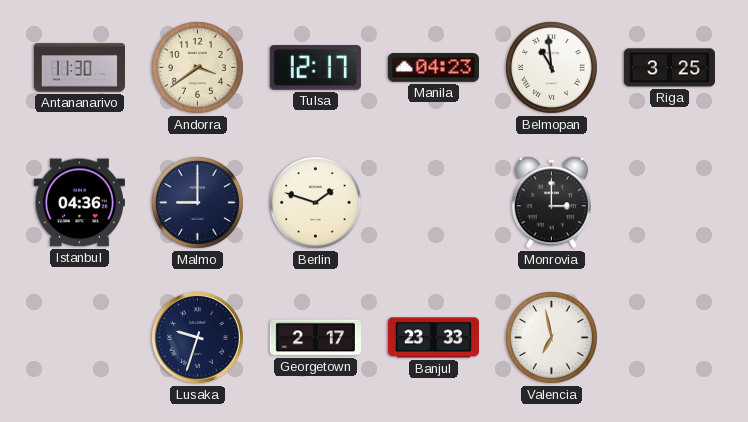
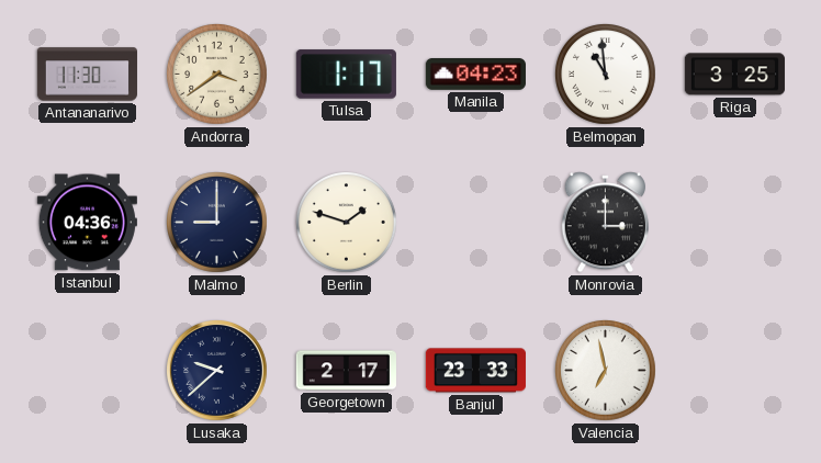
Tulsa: 12:17 -> 1:17 (346, 75)
Lusaka: 9:33 -> 9:38 (216, 370)
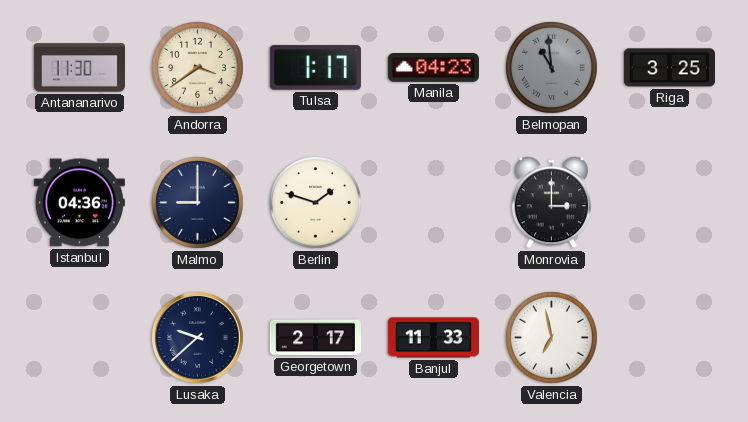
Belmopan dial: white -> grey (552, 68)
Banjul: 23:33 -> 11:33 (433, 338)
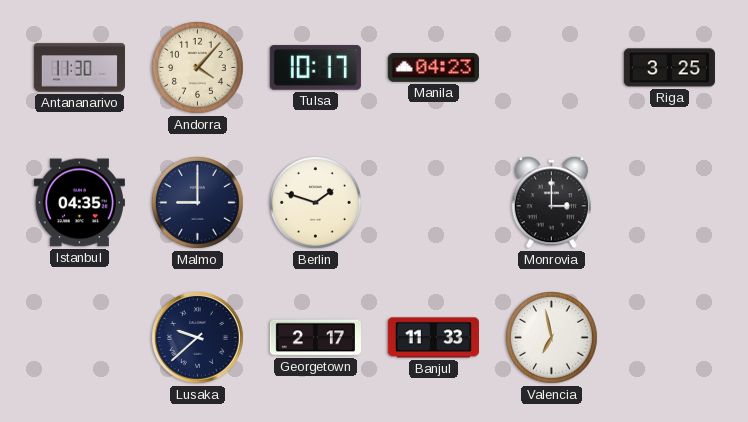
Andorra: 3:39 -> 4:07 (198, 68)
Tulsa: 1:17 -> 10:17 (315, 68)
Belmopan: 10:59 -> none (552, 68)
Istanbul: 04:36 -> 04:35 (79, 203)
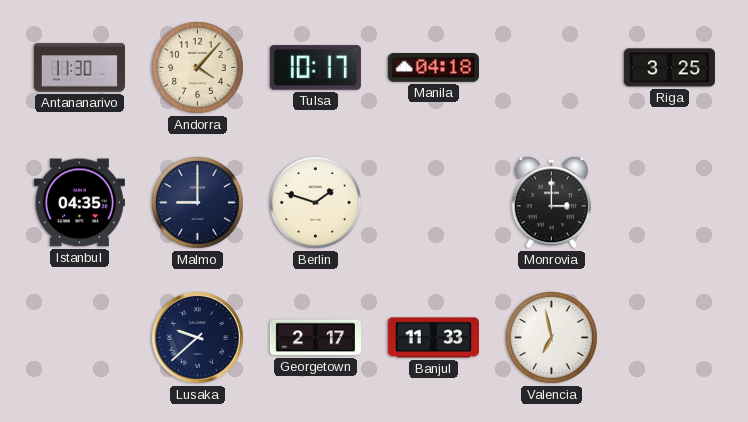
Manila: 04:23 -> 04:18 (433, 68)
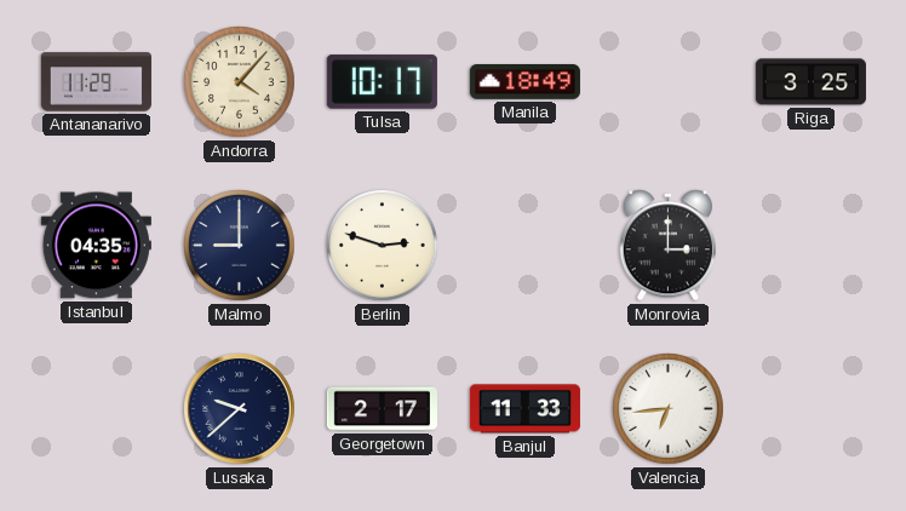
Antananarivo: 11:30 -> 11:29 (96, 82)
Manila: 04:18 -> 18:49 (524, 82)
Berlin: 1:48 -> 2:48 (383, 246)
Valencia: 6:58 -> 6:44 (669, 409)
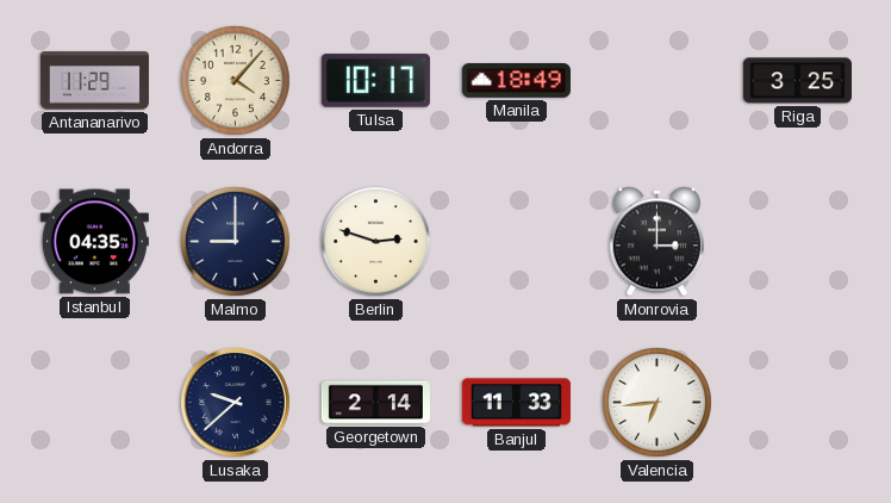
Georgetown: 2:17 -> 2:14 (375, 403)
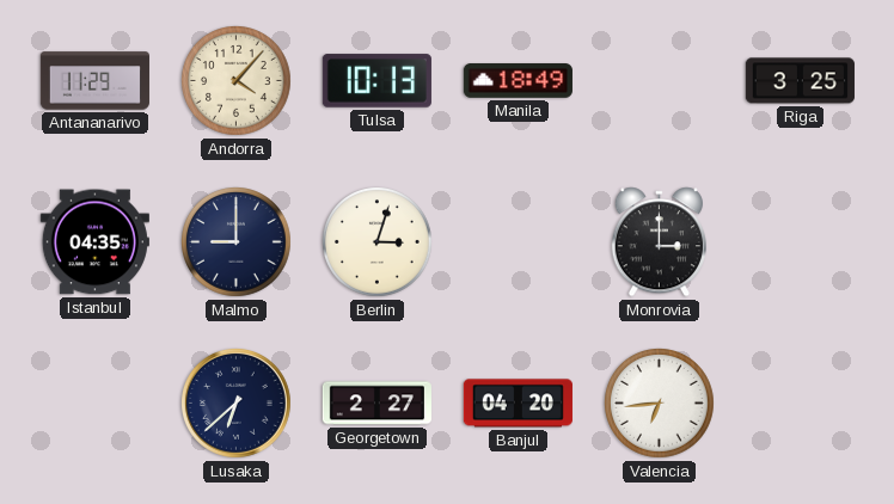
Tulsa: 10:17 -> 10:13 (376, 81)
Berlin: 2:48 -> 3:03 (378, 242)
Lusaka: 9:38 -> 6:38 (235, 402)
Georgetown: 2:14 -> 2:27 (376, 404)
Banjul: 11:33 -> 04:20 (518, 404)
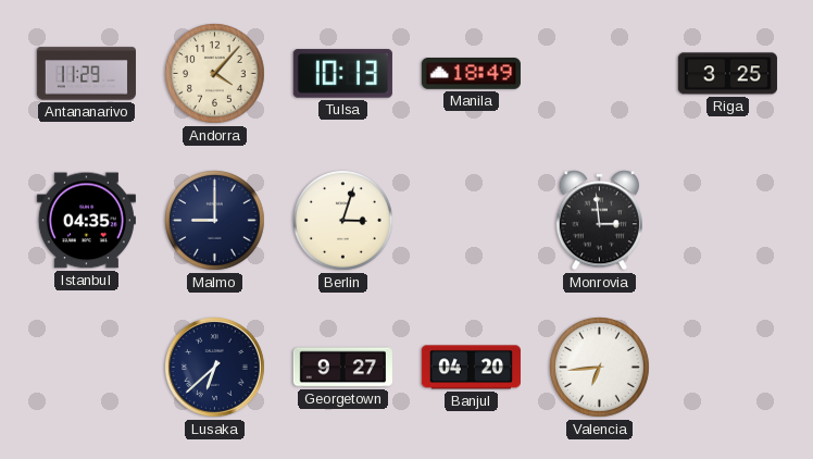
Monrovia: 3:00 -> 2:59 (599, 221)
Georgetown: 2:27 -> 9:27 (342, 368)
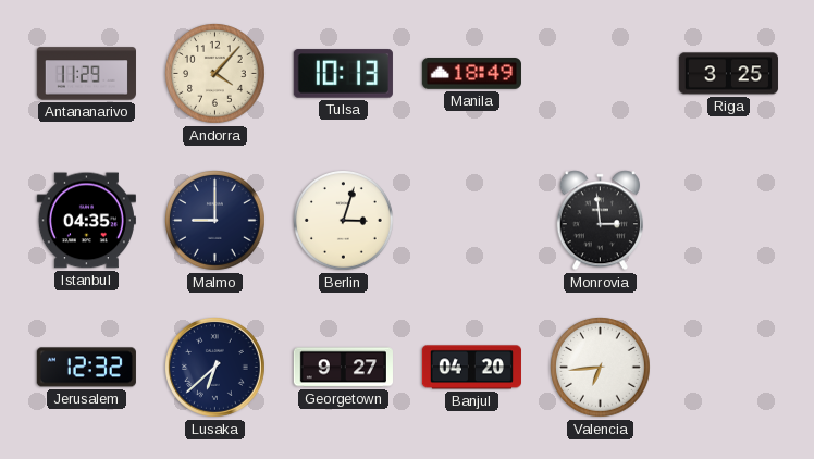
Jerusalem: none -> 12:32 (86, 368)
